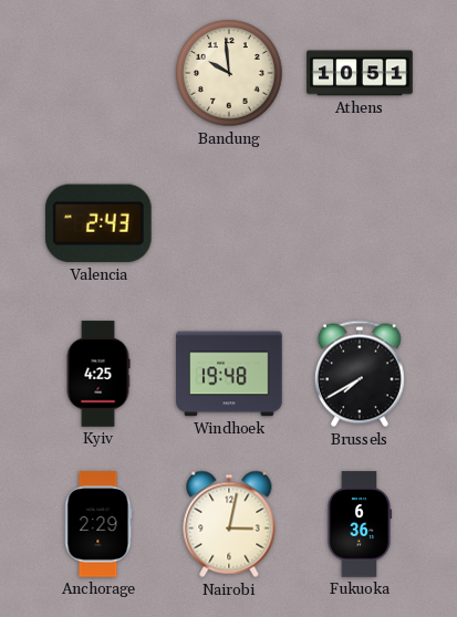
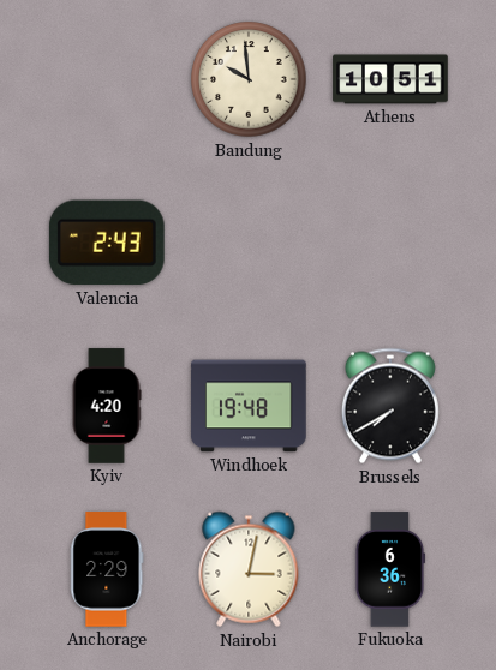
Kyiv: 4:25 -> 4:20 (107, 406)
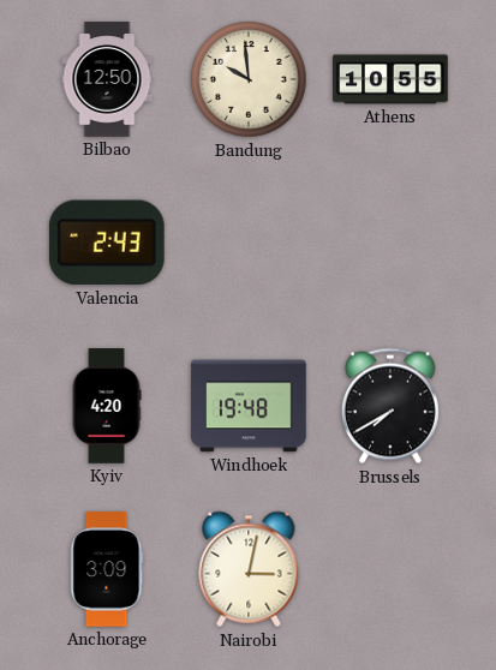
Bilbao: none -> 12:50 (107, 79)
Athens: 10:51 -> 10:55 (390, 79)
Anchorage: 2:29 -> 3:09 (107, 569)
Fukuoka: 6:36 -> none (390, 569)
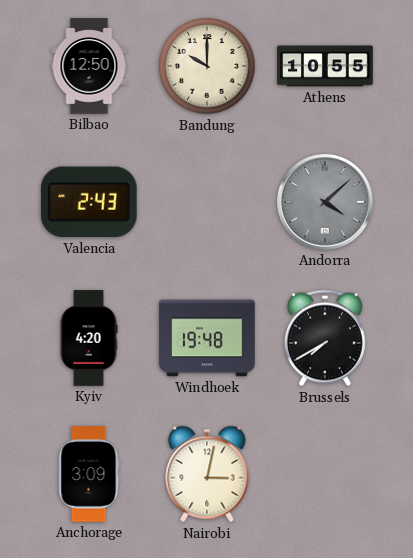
Bandung: 9:59 -> 10:00 (207, 66)
Andorra: none -> 4:08 (325, 202)
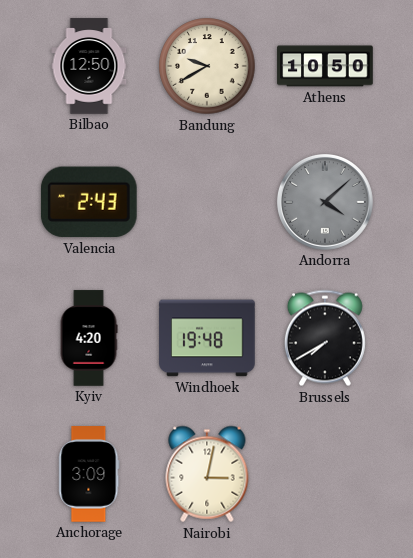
Bandung: 10:00 -> 9:40 (207, 66)
Athens: 10:55 -> 10:50 (325, 66)
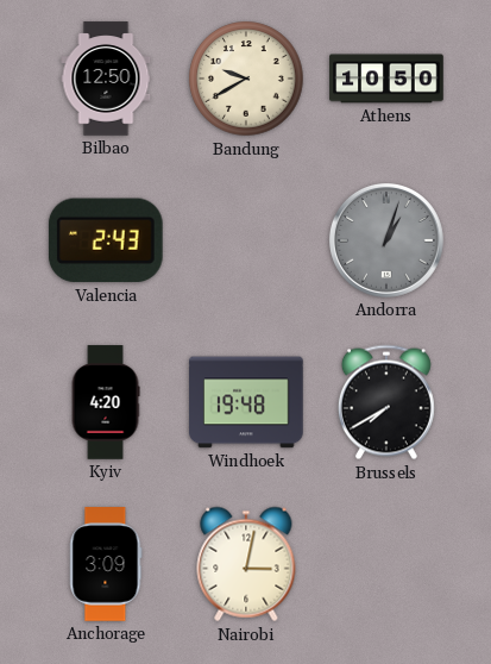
Andorra: 4:08 -> 1:03 (386, 240)
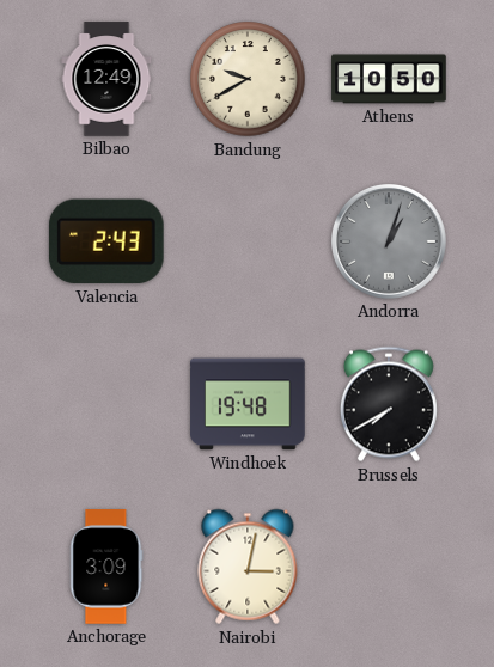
Bilbao: 12:50 -> 12:49 (106, 79)
Kyiv: 4:20 -> none (106, 402)
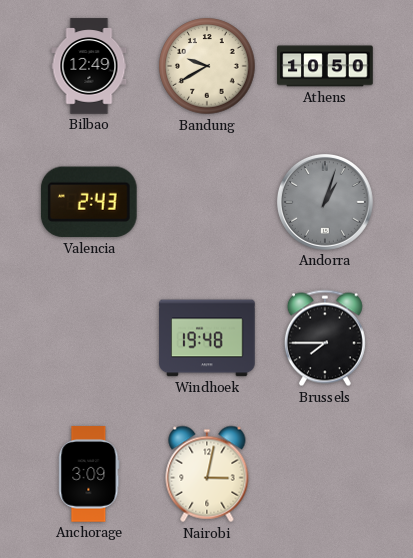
Brussels: 7:40 -> 7:45 (325, 338)
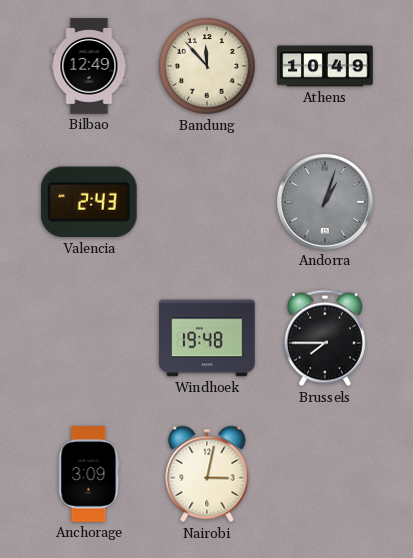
Bandung: 9:40 -> 11:53 (207, 66)
Athens: 10:50 -> 10:49 (325, 66)
